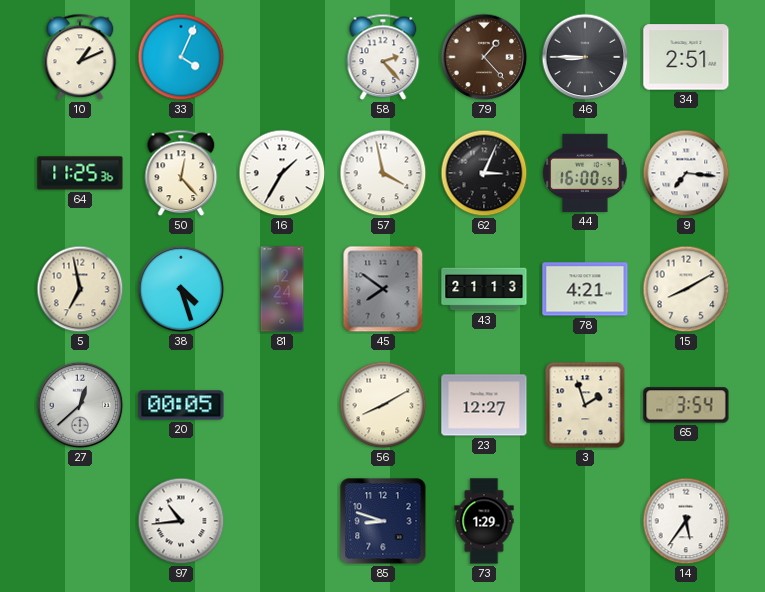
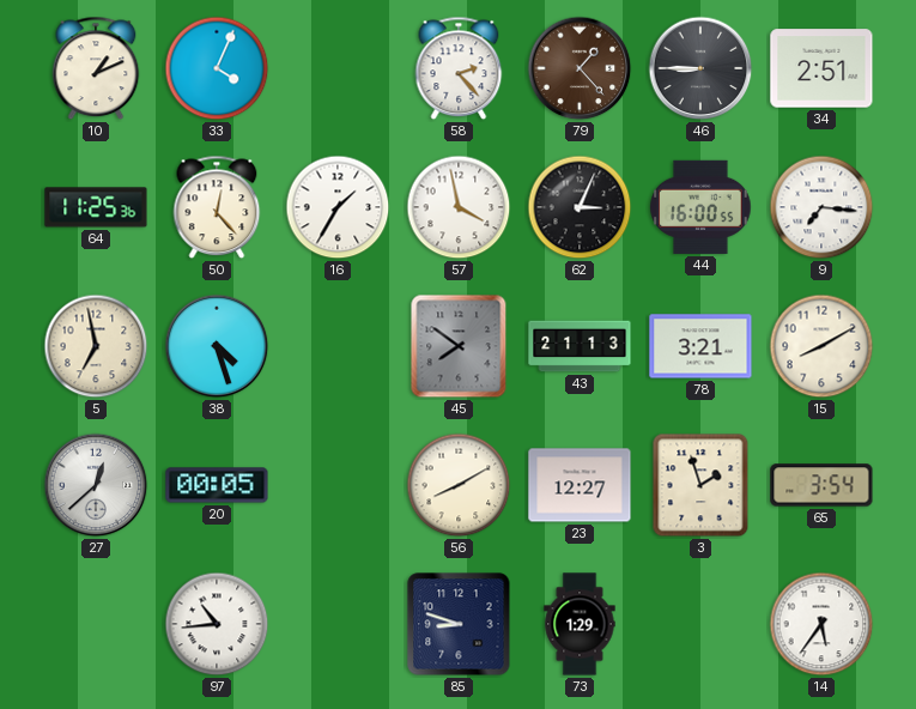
81: 12:24 -> none (282, 289)
78: 4:21 -> 3:21 (700, 346)
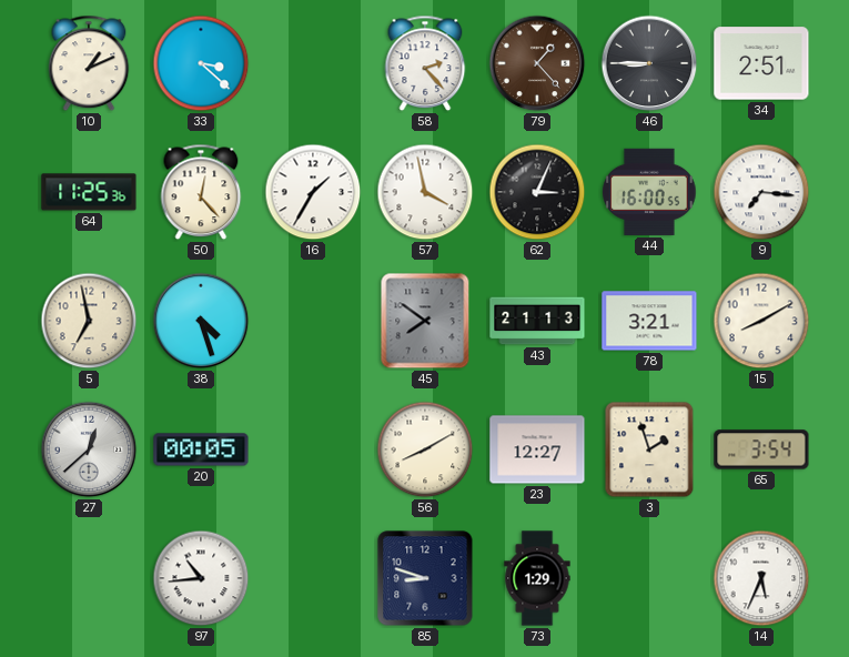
33: 4:04 -> 3:22 (201, 63)
14: 5:36 -> 5:34 (761, 578)
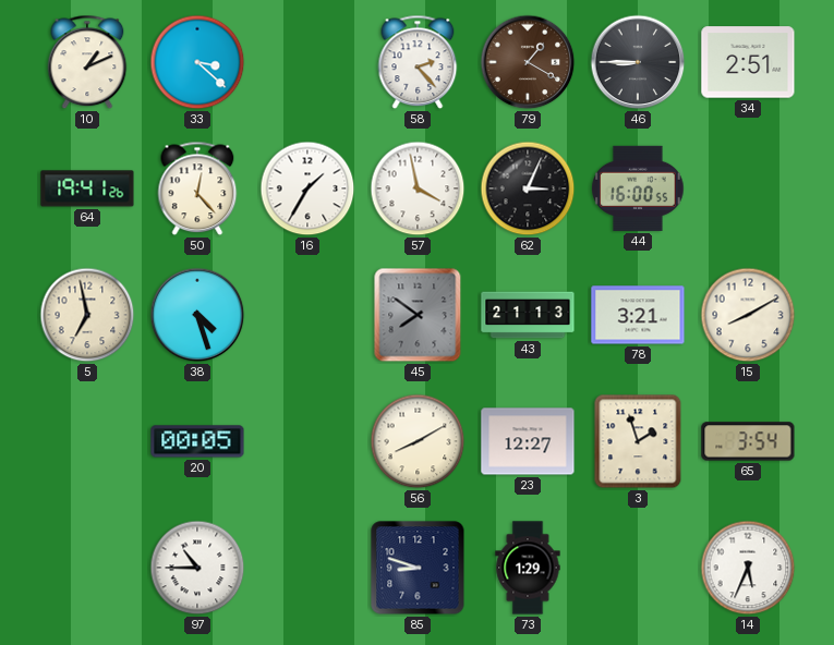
79: 1:23 -> 1:20 (528, 62)
64: 11:25 -> 19:41 (87, 188)
9: 7:16 -> none (761, 192)
27: 12:38 -> none (89, 449)
97: 10:44 -> 10:45 (197, 568)
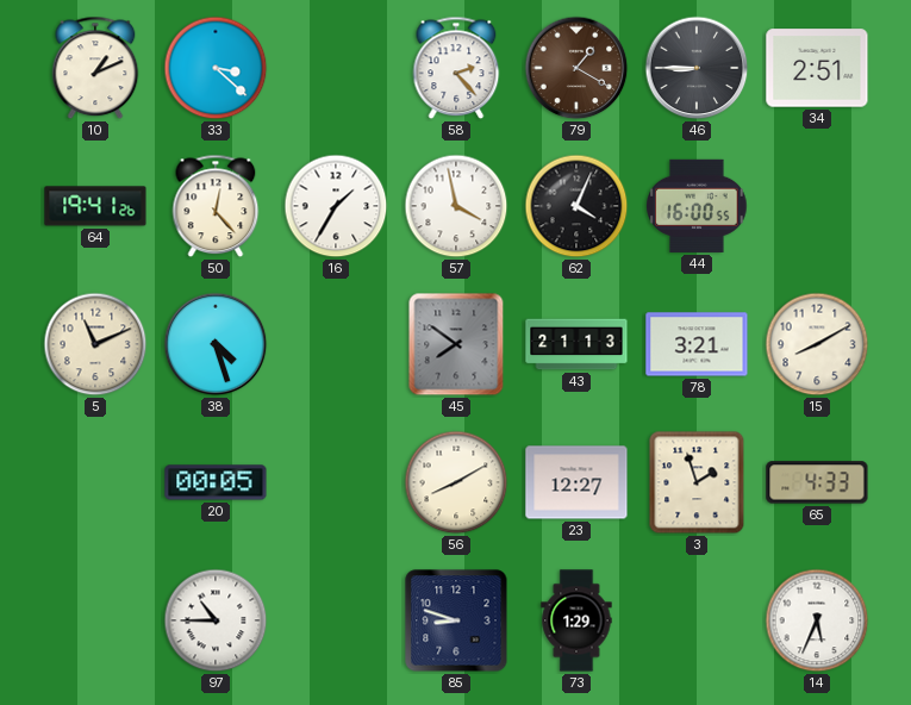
62: 3:04 -> 4:04 (576, 206)
5: 6:58 -> 11:11 (95, 344)
65: 3:54 -> 4:33 (817, 482)
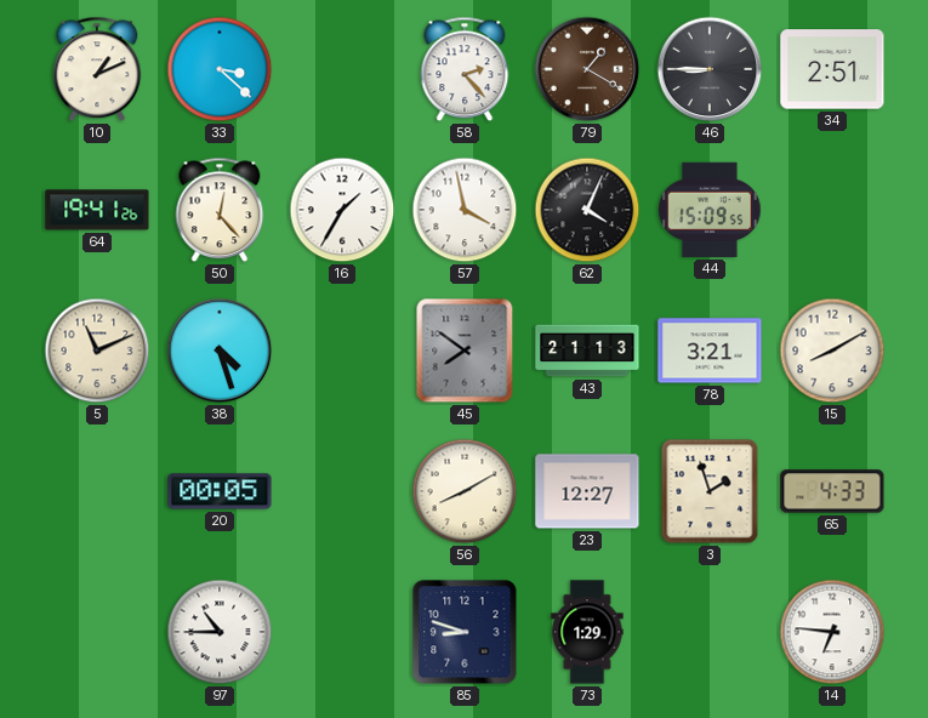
44: 16:00 -> 15:09 (710, 210)
14: 5:34 -> 6:46 (832, 632)
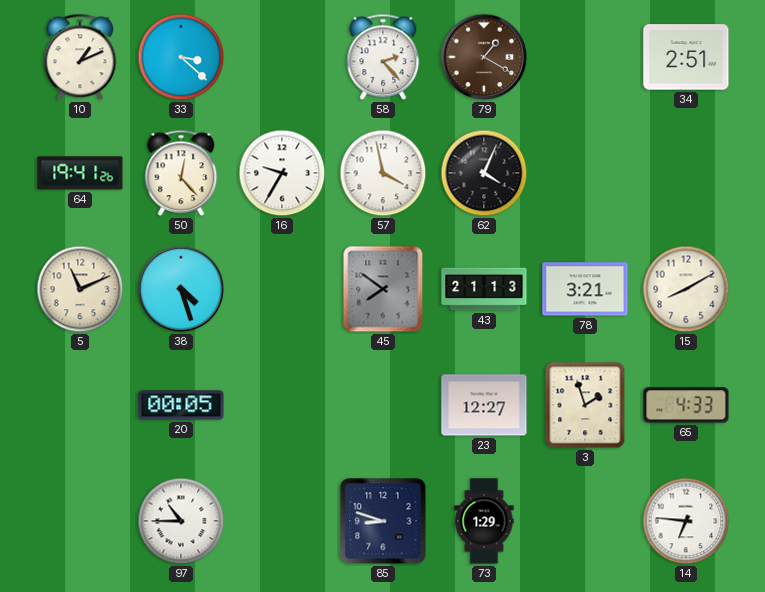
46: 8:45 -> none (710, 69)
16: 1:35 -> 9:35 (282, 173)
44: 15:09 -> none (710, 210)
56: 8:10 -> none (465, 491)
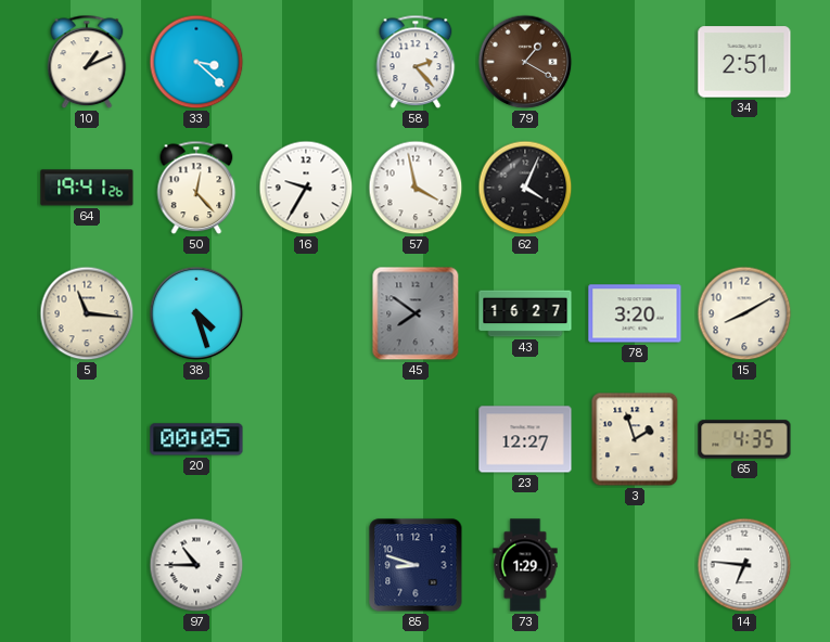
5: 11:11 -> 11:16 (87, 313)
43: 21:13 -> 16:27 (525, 313)
78: 3:21 -> 3:20 (635, 313)
65: 4:33 -> 4:35 (744, 439)
